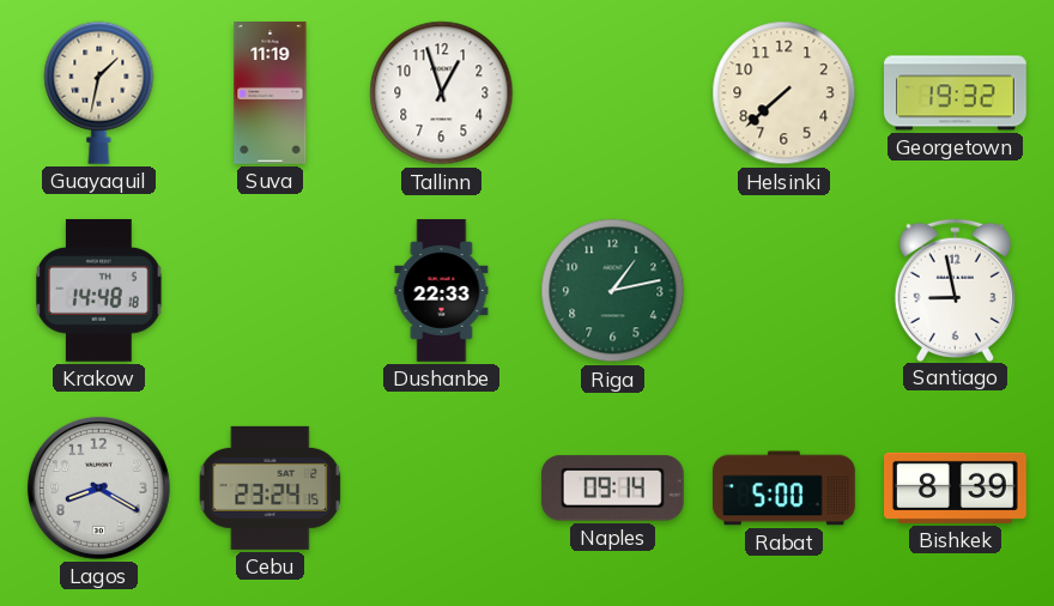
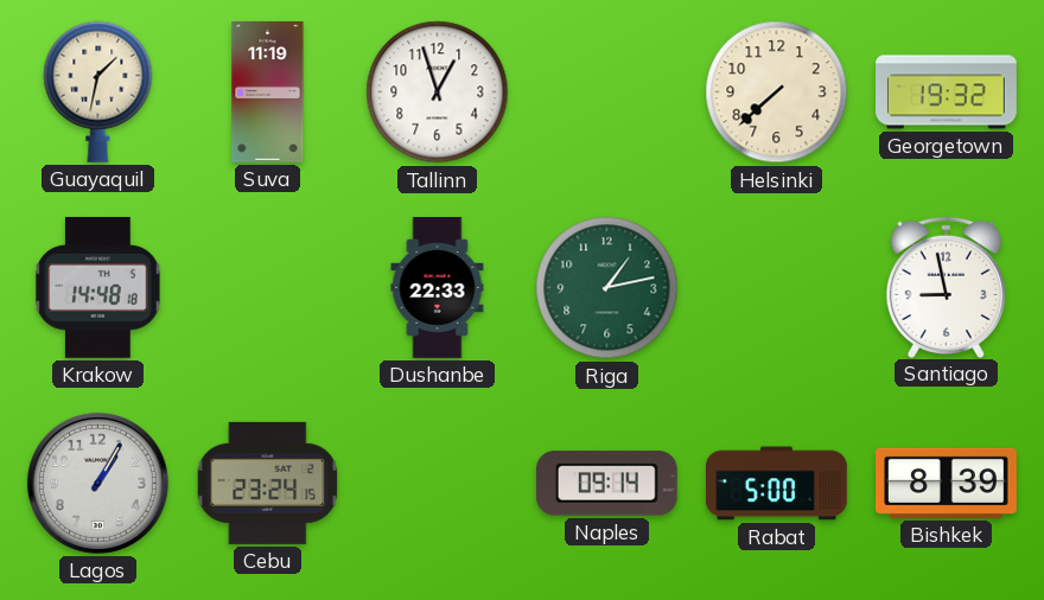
Lagos: 8:20 -> 1:05 (97, 483)
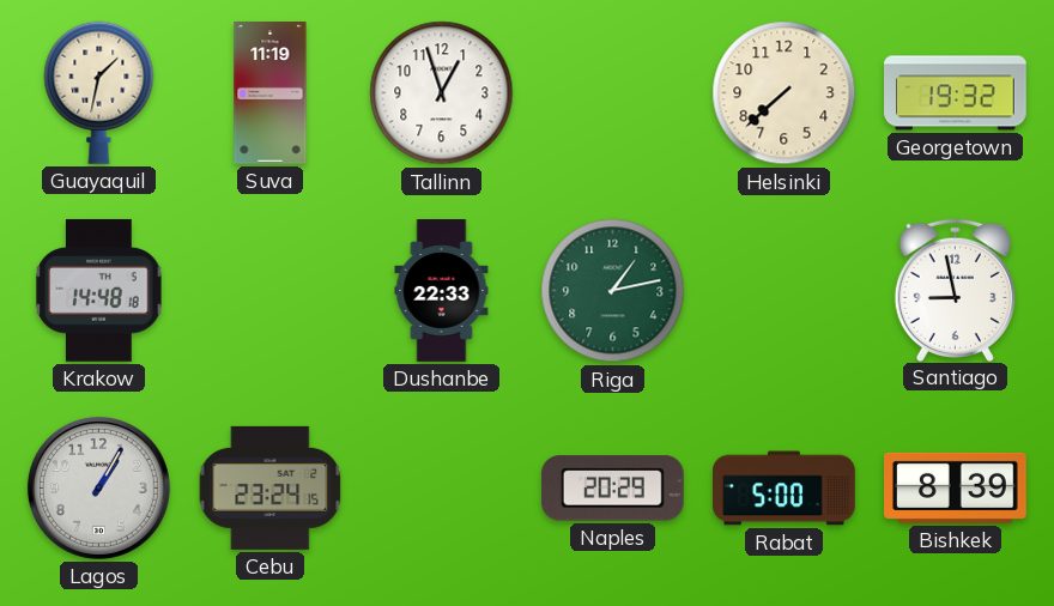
Naples: 09:14 -> 20:29 (612, 489)
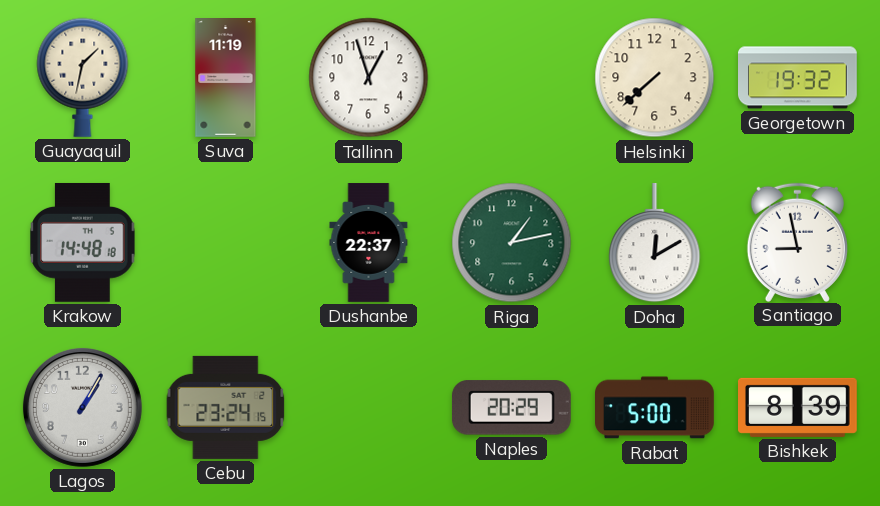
Dushanbe: 22:33 -> 22:37 (369, 243)
Doha: none -> 12:10 (655, 244)
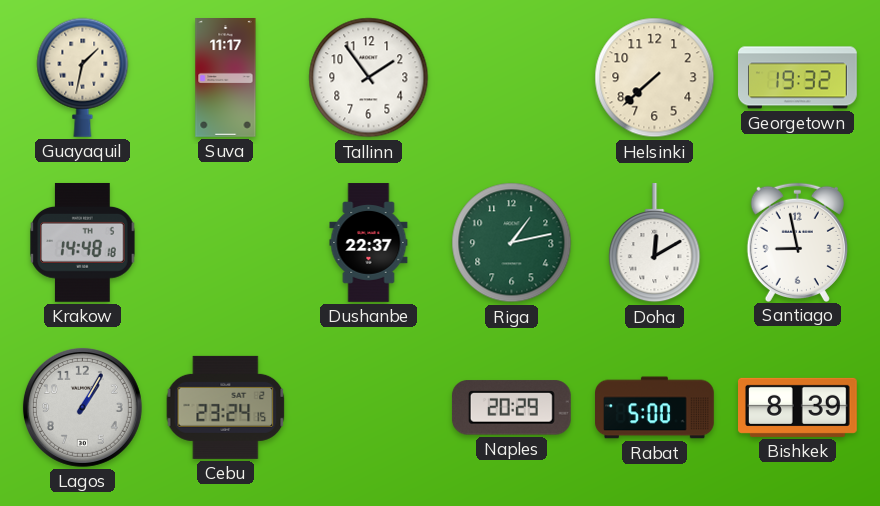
Suva: 11:19 -> 11:17 (226, 78)
Tallinn: 12:57 -> 1:54 (369, 78)
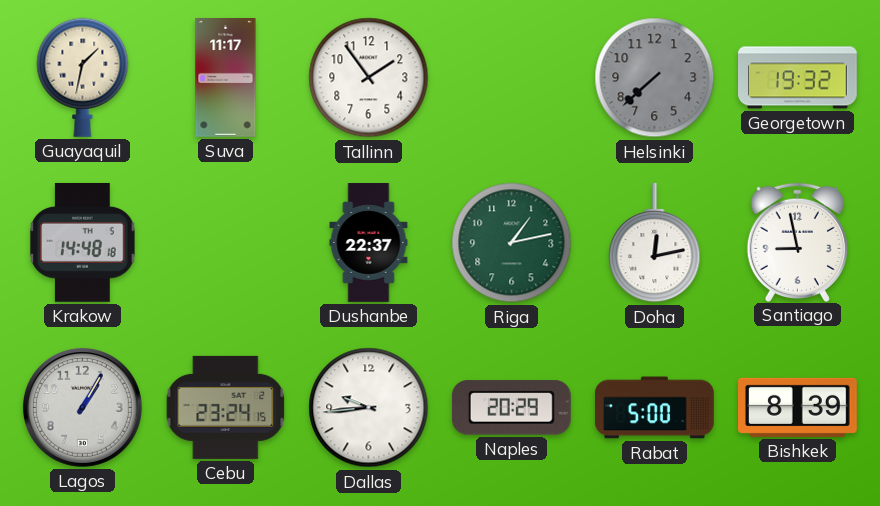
Helsinki dial: cream -> grey (655, 78)
Doha: 12:10 -> 12:13 (655, 244)
Dallas: none -> 9:44 (369, 408)
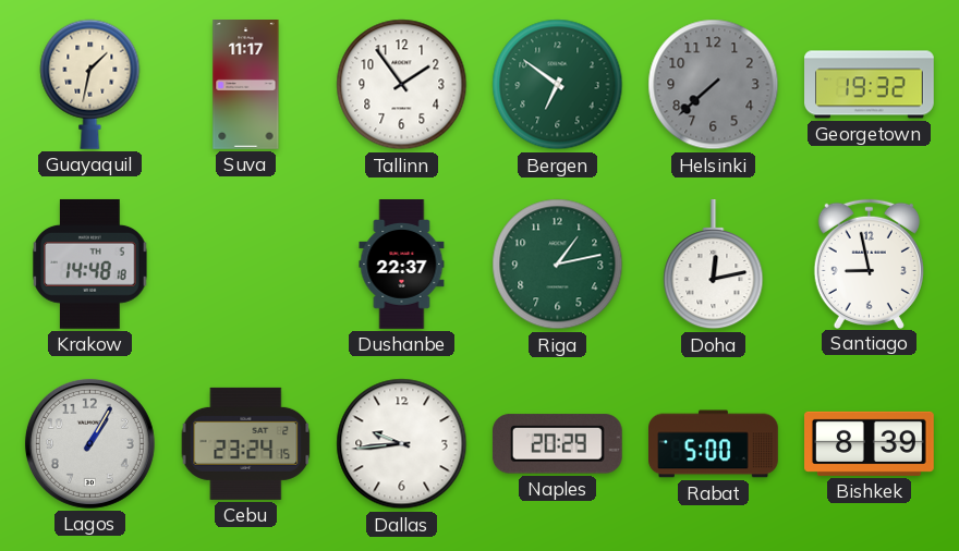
Bergen: none -> 6:51 (558, 85)
